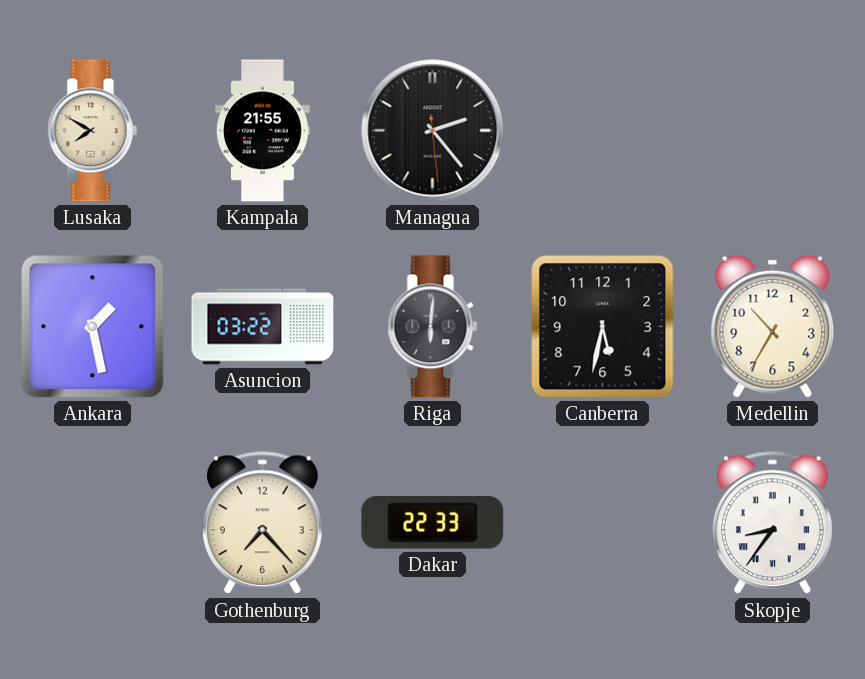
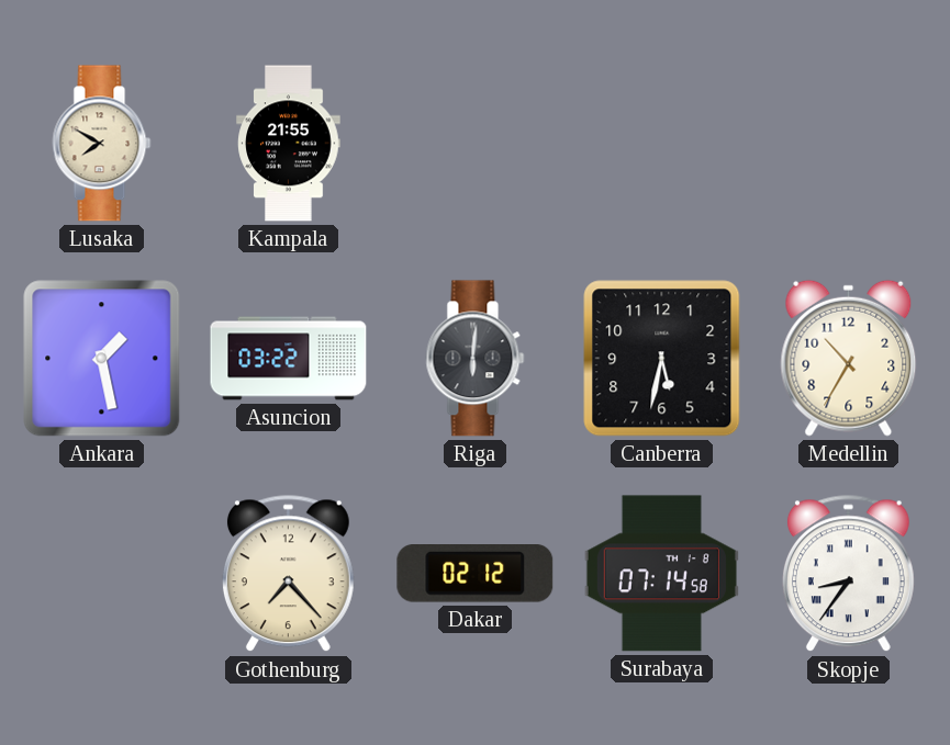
Managua: 2:23 -> none (433, 131)
Dakar: 22:33 -> 02:12 (476, 574)
Surabaya: none -> 07:14 (661, 574)
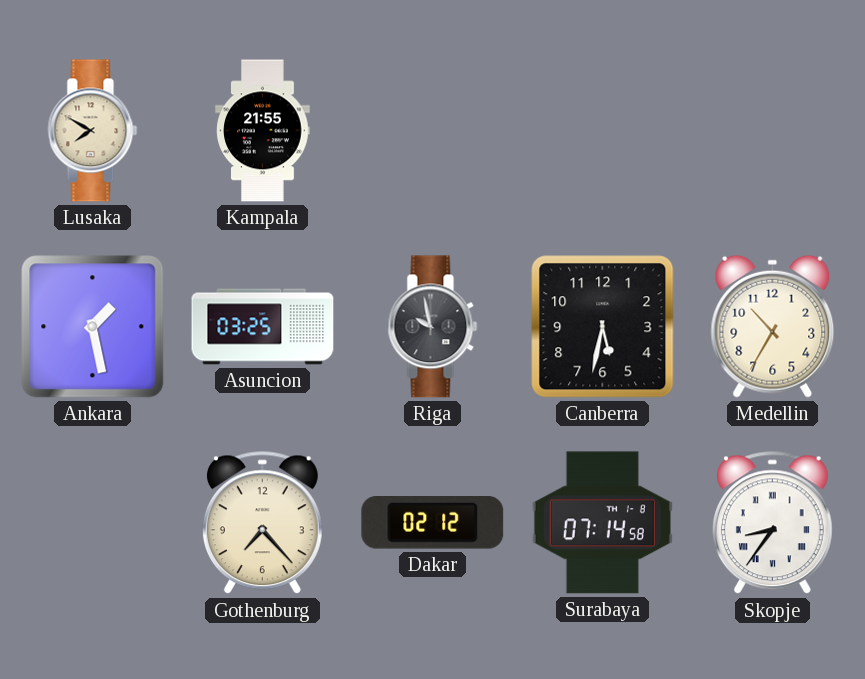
Asuncion: 03:22 -> 03:25 (263, 327)
Riga: 6:01 -> 9:58 (433, 327)
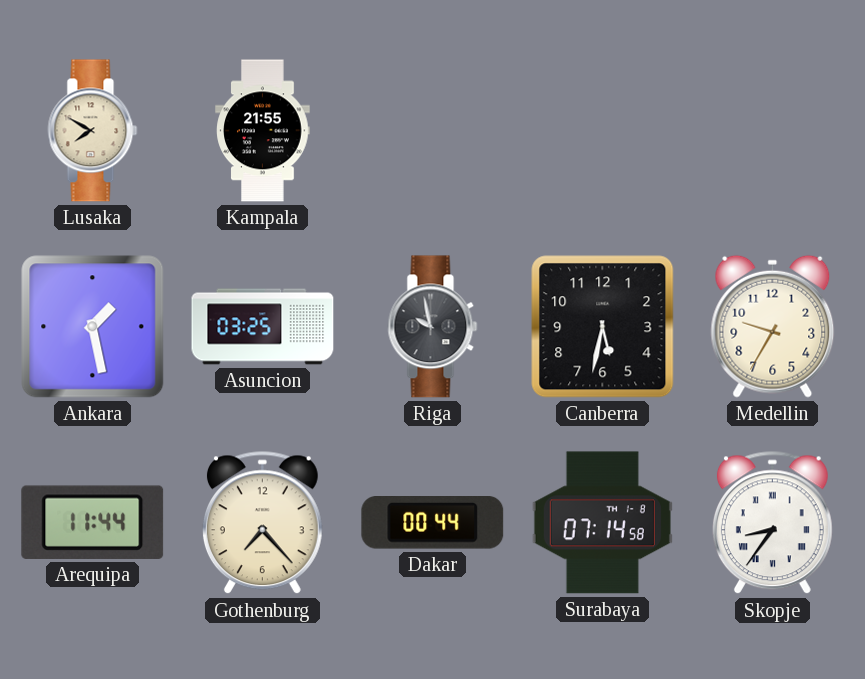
Medellin: 10:35 -> 9:35 (773, 326)
Arequipa: none -> 11:44 (93, 522)
Dakar: 02:12 -> 00:44 (433, 523)
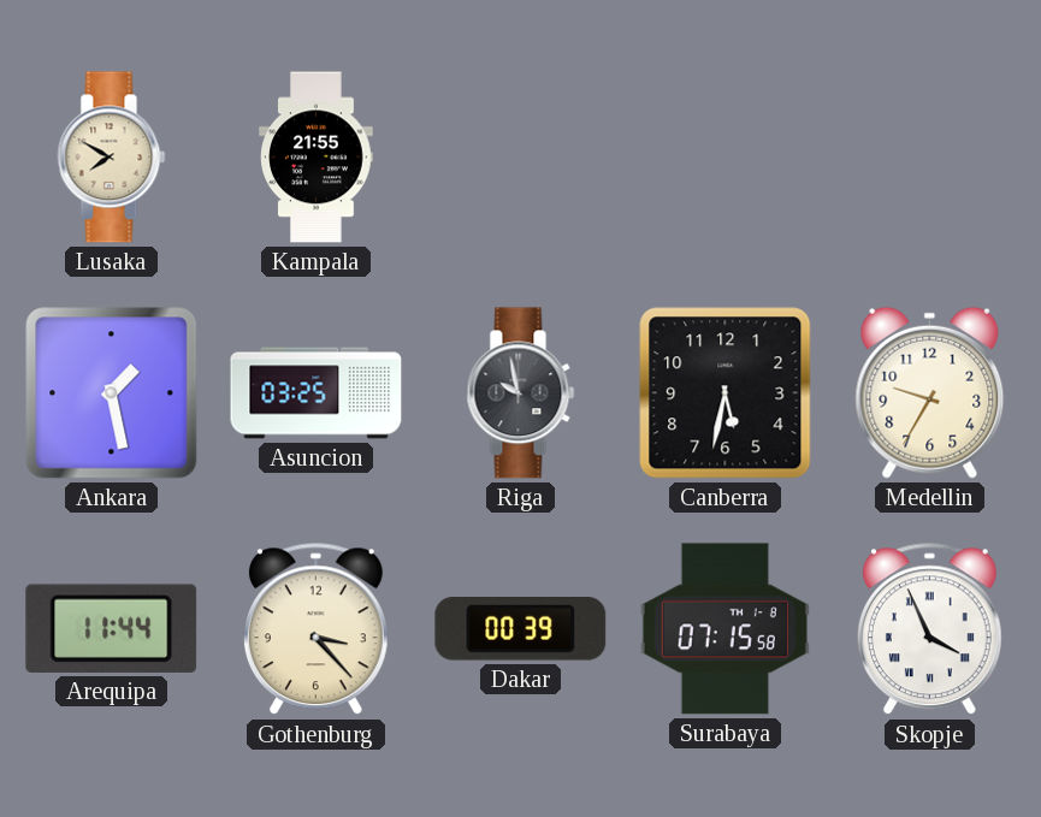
Gothenburg: 7:23 -> 3:23 (315, 629)
Dakar: 00:44 -> 00:39 (521, 629)
Surabaya: 07:14 -> 07:15 (724, 629)
Skopje: 8:36 -> 3:56 (929, 629)
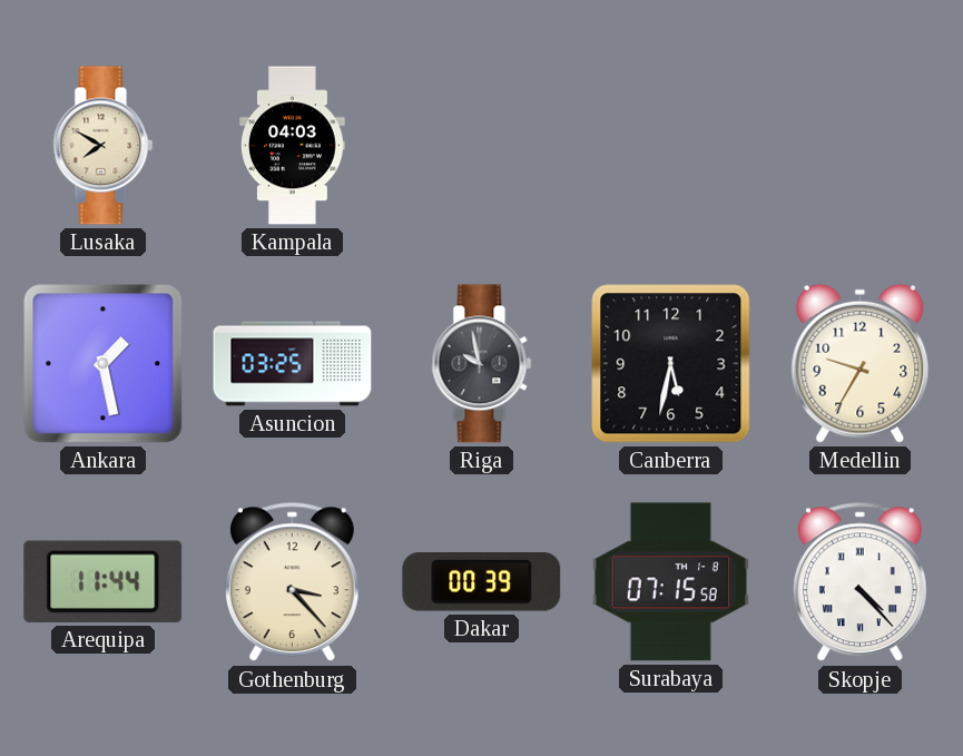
Kampala: 21:55 -> 04:03 (293, 146)
Skopje: 3:56 -> 4:23 (859, 582)
